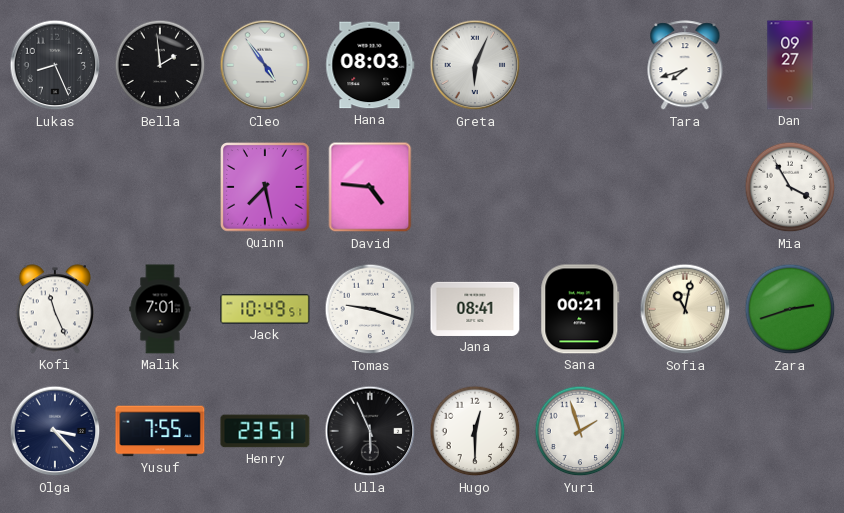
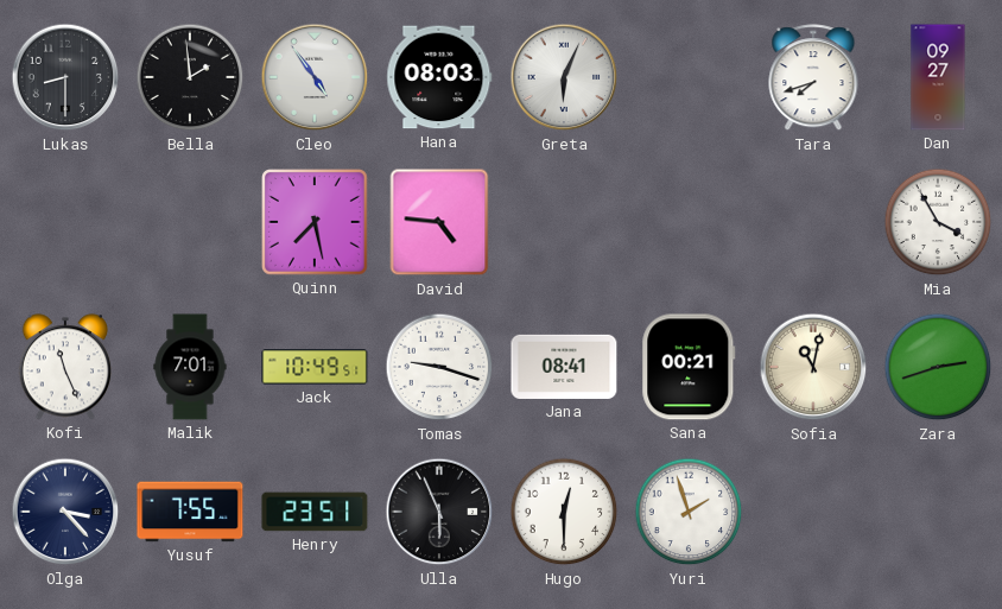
Lukas: 8:26 -> 8:30 (65, 77)
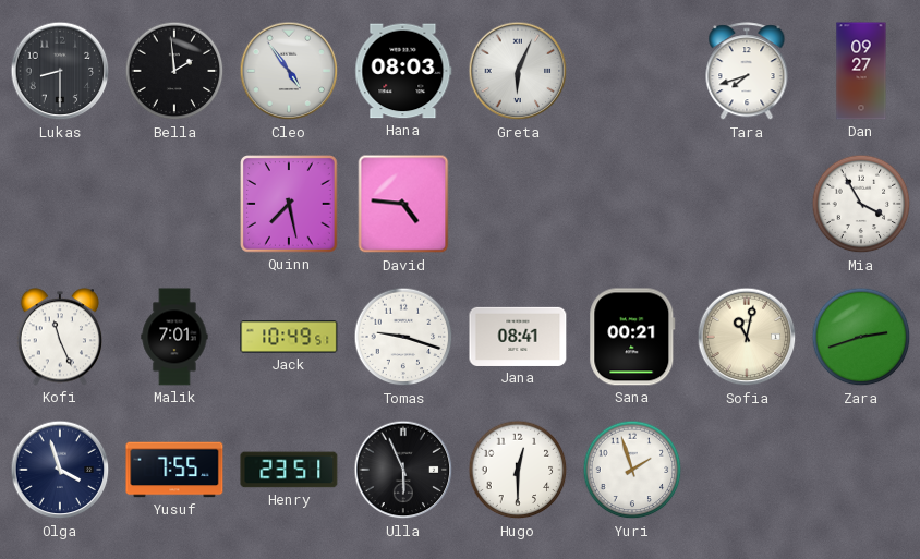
Olga: 3:23 -> 3:57 (60, 470)
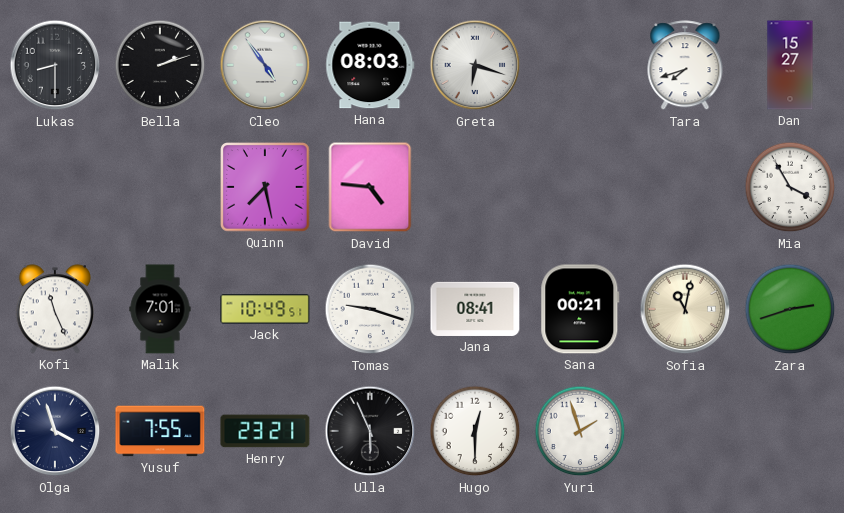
Bella: 1:59 -> 2:12 (160, 65)
Greta: 6:04 -> 6:18 (475, 65)
Dan: 09:27 -> 15:27 (790, 65)
Henry: 23:51 -> 23:21 (265, 431)
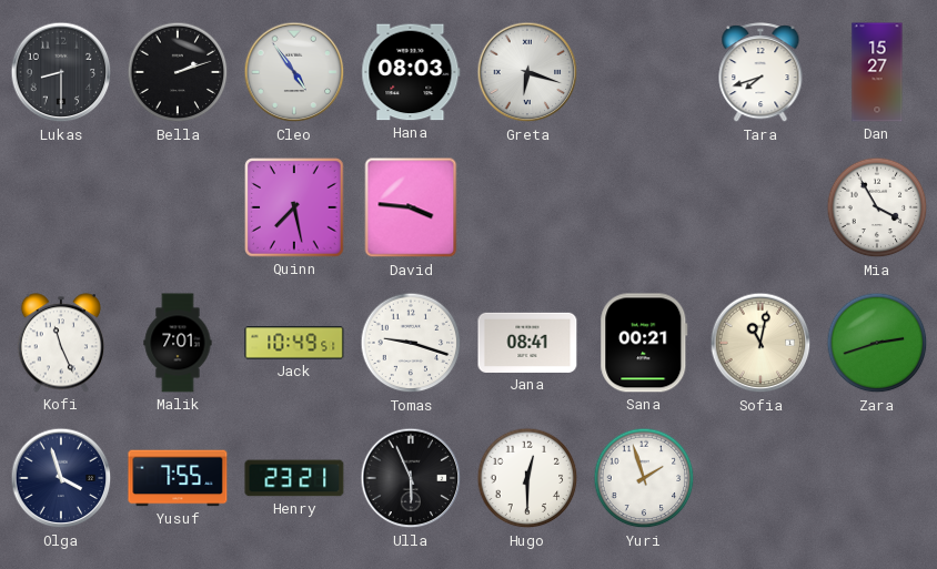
David: 4:46 -> 3:46 (411, 207)
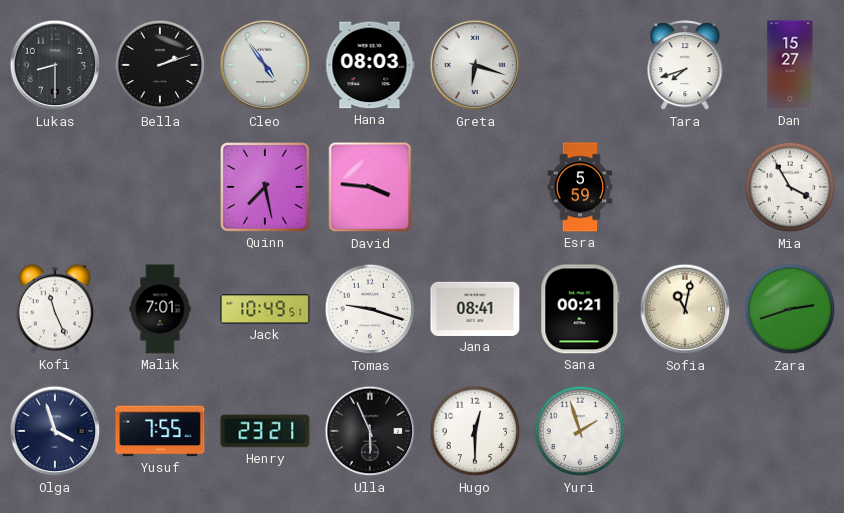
Esra: none -> 5:59 (580, 187)
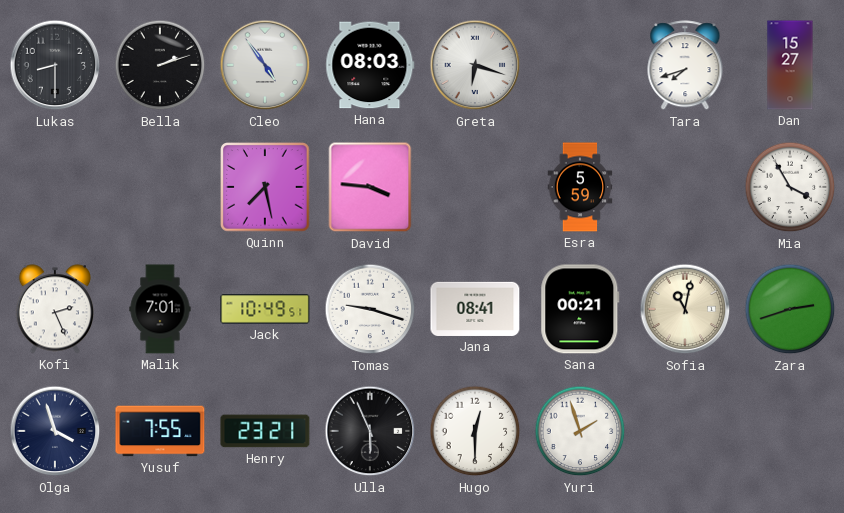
Kofi: 11:26 -> 2:26 (54, 309)
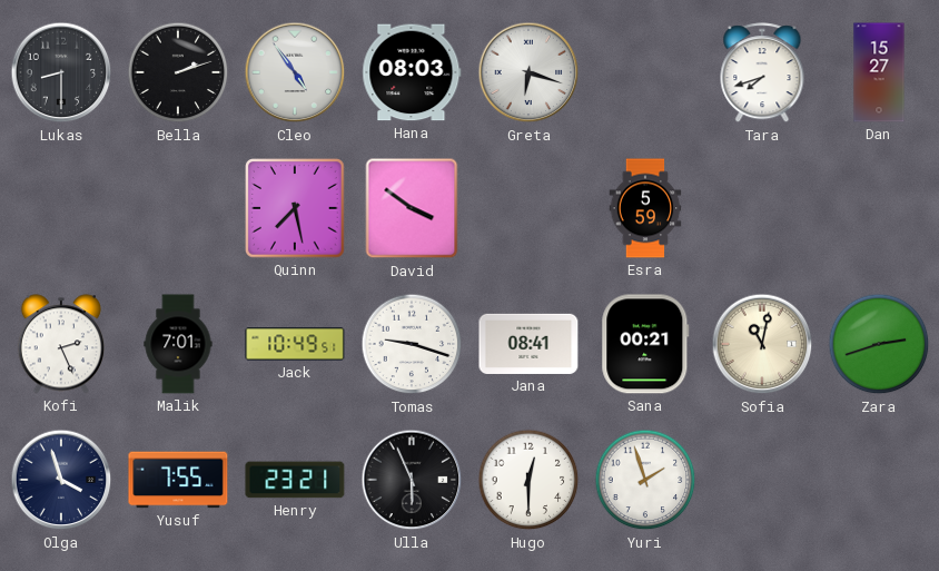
David: 3:46 -> 3:51 (412, 208)
Mia: 3:55 -> none (790, 187)
